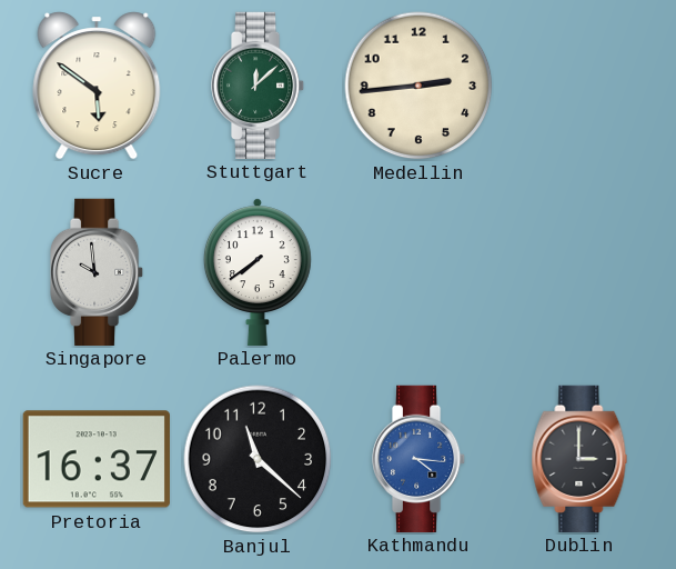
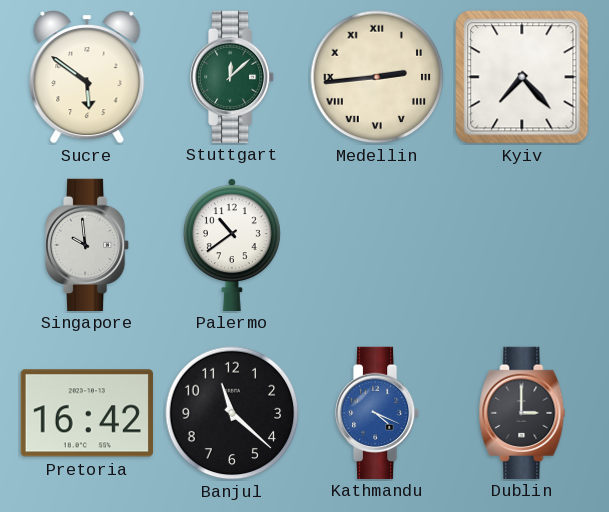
Medellin numerals: Arabic -> Roman (377, 77)
Kyiv: none -> 7:23 (522, 77)
Palermo: 7:39 -> 10:39 (232, 244)
Pretoria: 16:37 -> 16:42 (87, 413)
Kathmandu: 4:16 -> 4:19 (378, 412)
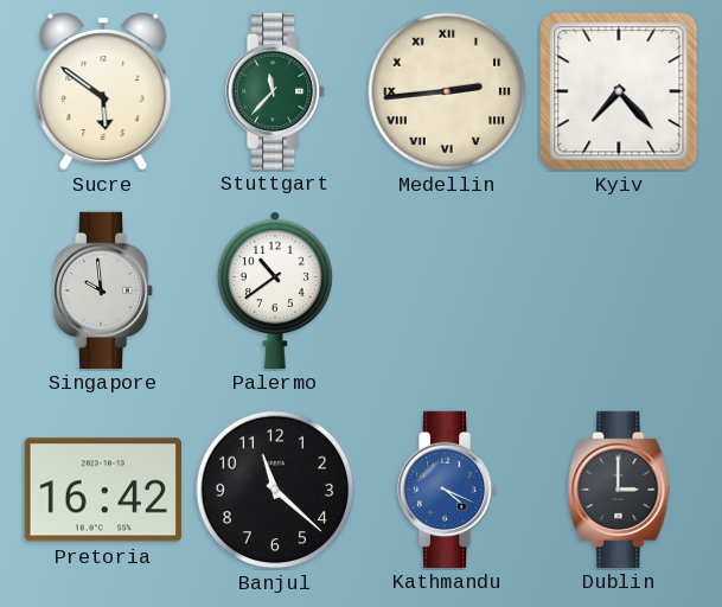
Stuttgart: 12:08 -> 11:37 (276, 90)
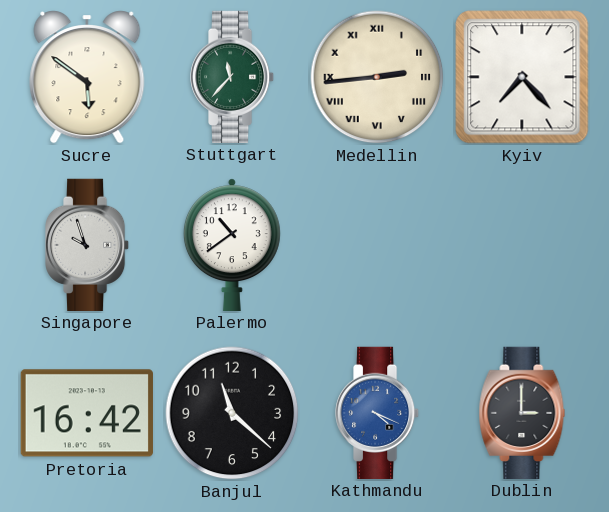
Singapore: 9:59 -> 9:57 (88, 244)
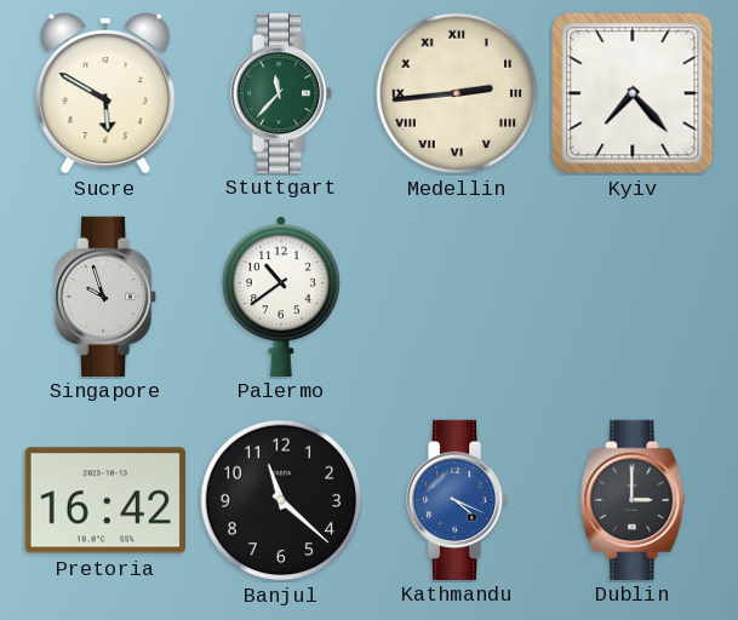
Sucre: 5:51 -> 5:50 (105, 93)
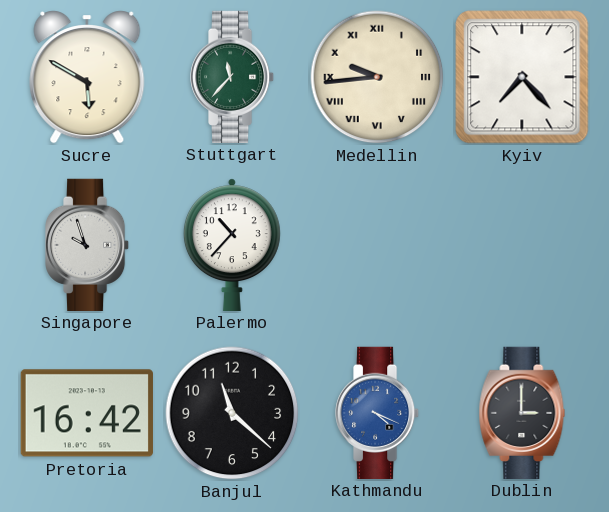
Medellin: 2:44 -> 9:44 (377, 77)
Palermo: 10:39 -> 10:37 (232, 244)
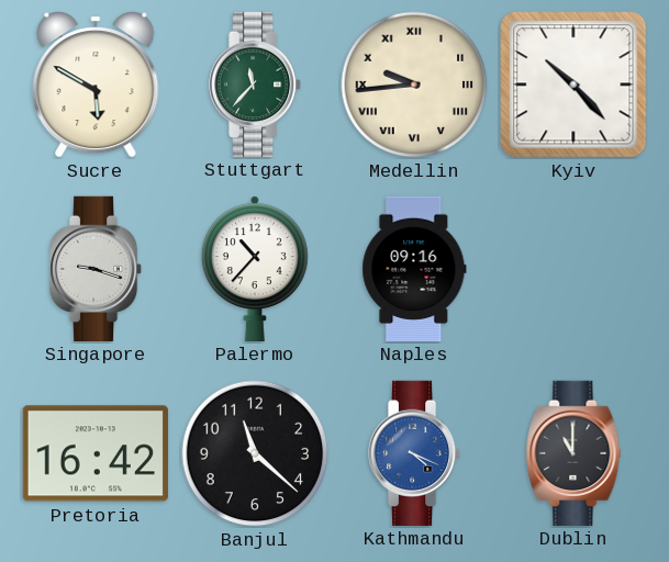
Kyiv: 7:23 -> 10:23 (573, 85)
Singapore: 9:57 -> 9:18 (97, 268)
Naples: none -> 09:16 (414, 268)
Dublin: 3:00 -> 11:00 (573, 452)
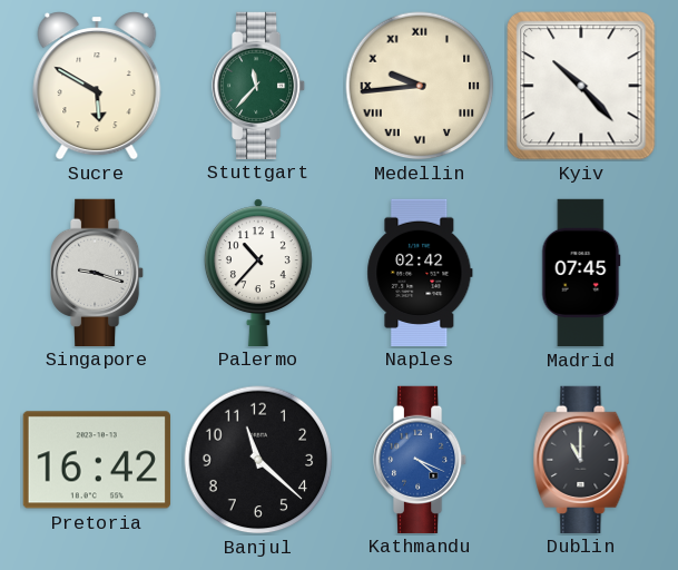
Naples: 09:16 -> 02:42 (420, 272)
Madrid: none -> 07:45 (581, 273)
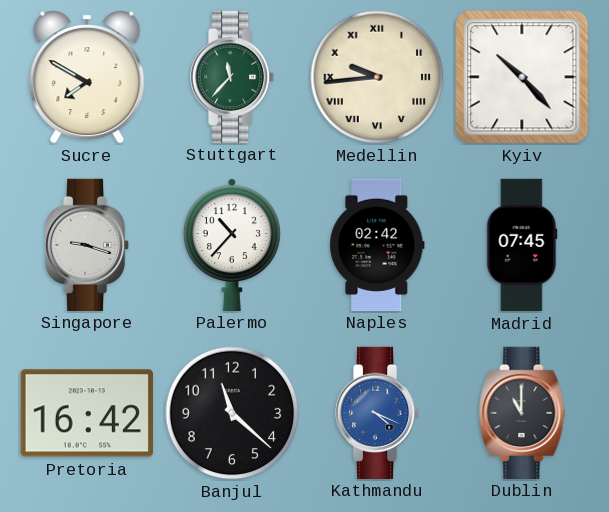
Sucre: 5:50 -> 7:50 (87, 77)
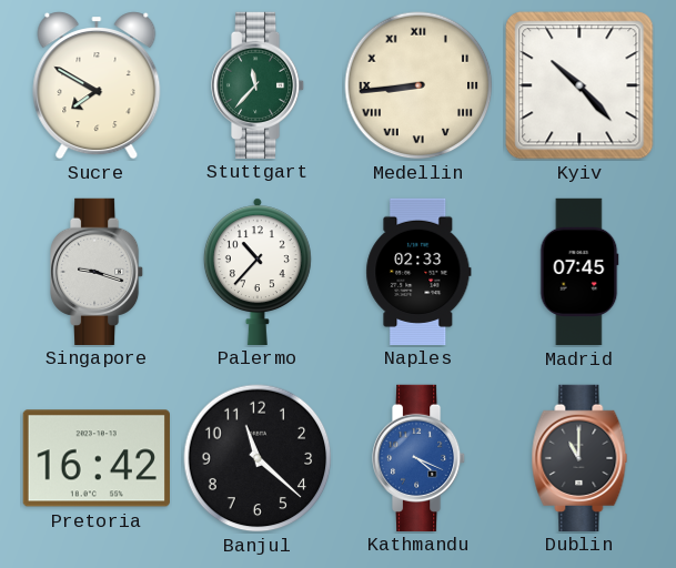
Medellin: 9:44 -> 8:44 (418, 85)
Naples: 02:42 -> 02:33 (418, 271)
